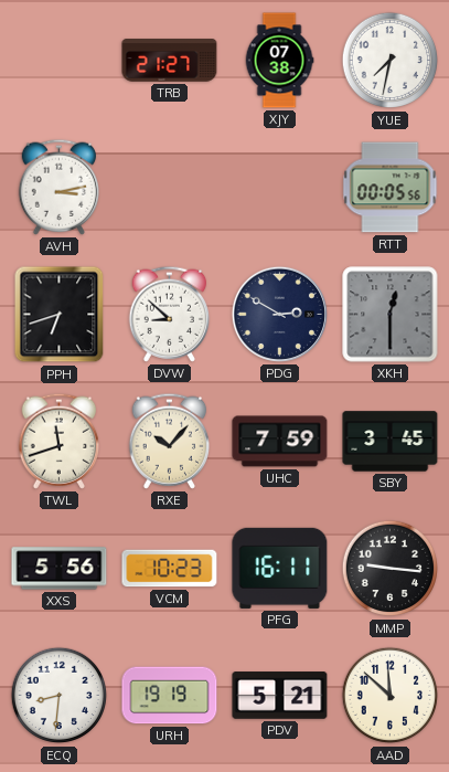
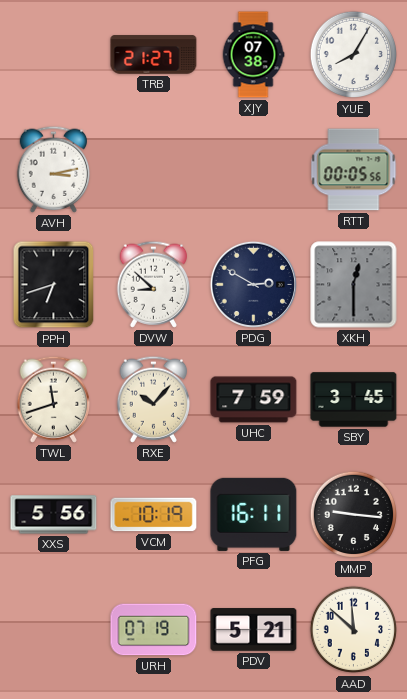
YUE: 7:32 -> 8:05 (354, 55)
VCM: 10:23 -> 10:19 (154, 515)
ECQ: 8:31 -> none (60, 696)
URH: 19:19 -> 07:19 (154, 630)
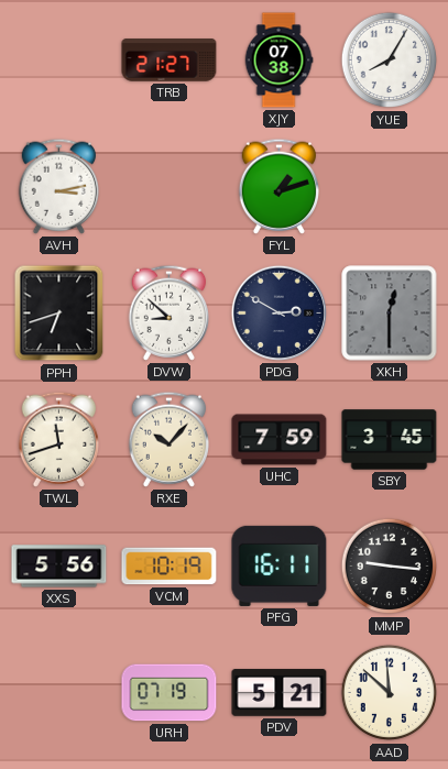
FYL: none -> 1:12 (280, 186)
RTT: 00:05 -> none (354, 170)
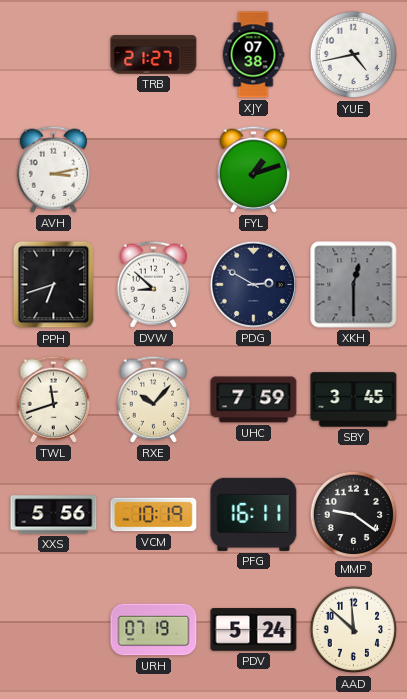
YUE: 8:05 -> 4:43 (354, 55)
MMP: 9:16 -> 9:21 (354, 515)
PDV: 5:21 -> 5:24 (254, 630)
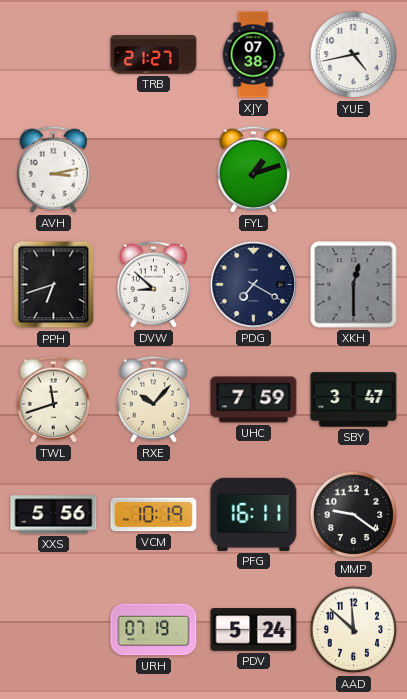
PDG: 2:50 -> 7:20 (253, 284)
SBY: 3:45 -> 3:47 (354, 400)
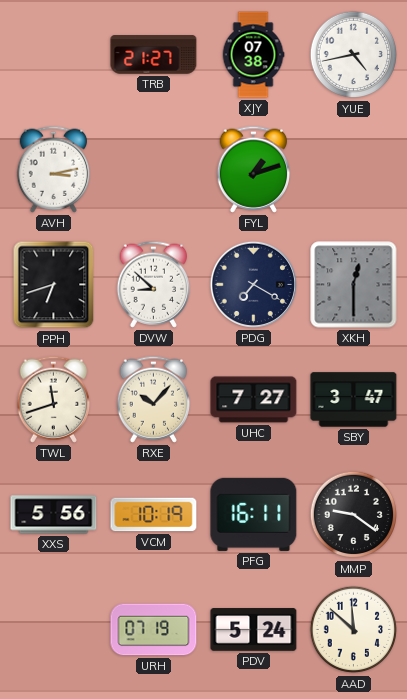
UHC: 7:59 -> 7:27 (254, 400)
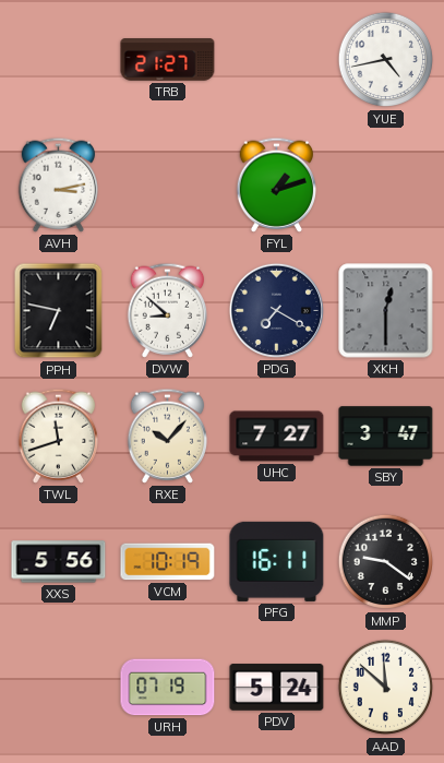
XJY: 07:38 -> none (253, 55)
PPH: 6:42 -> 6:47 (59, 311)
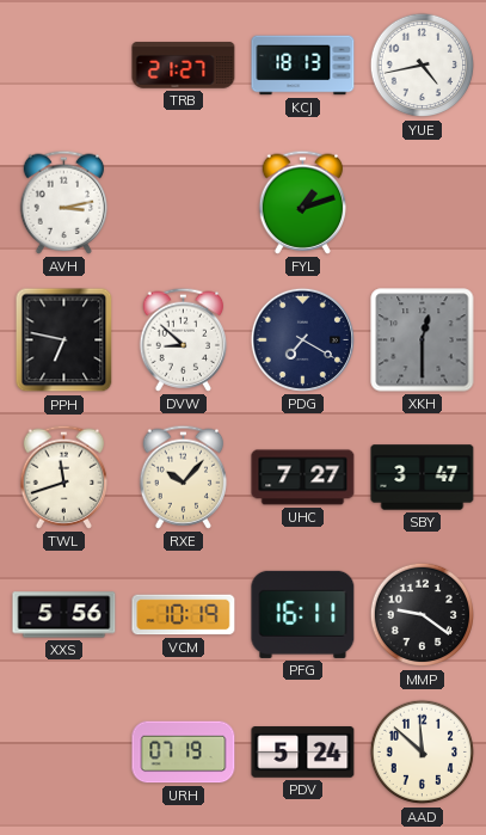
KCJ: none -> 18:13 (303, 66)
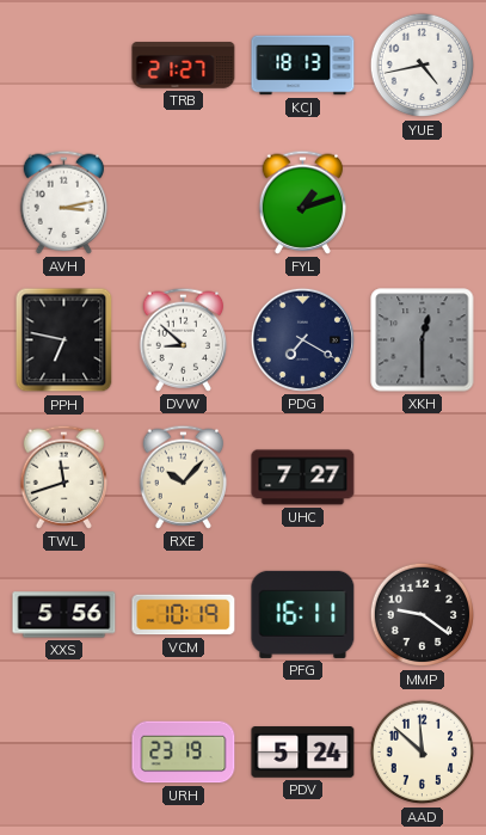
SBY: 3:47 -> none (423, 478)
URH: 07:19 -> 23:19 (184, 753)
